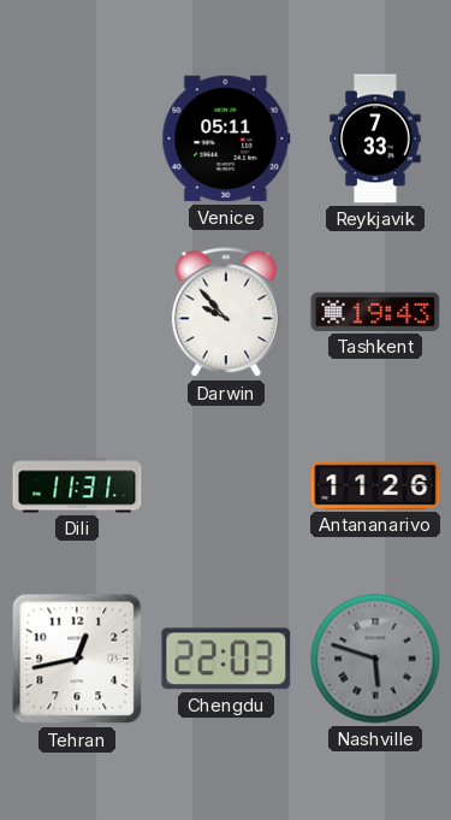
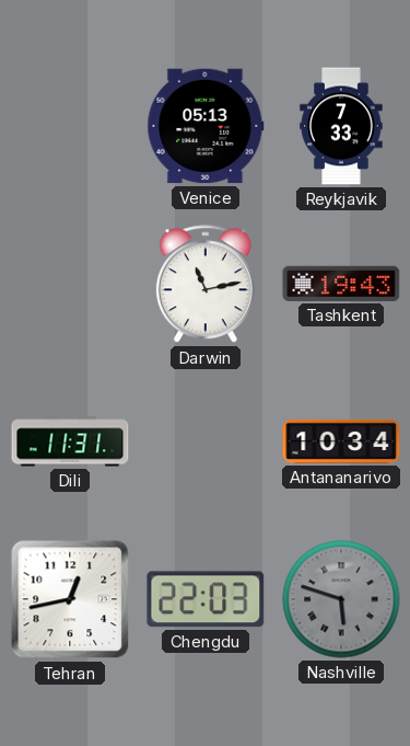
Venice: 05:11 -> 05:13 (206, 126)
Darwin: 9:53 -> 11:13 (206, 285)
Antananarivo: 11:26 -> 10:34 (341, 441)
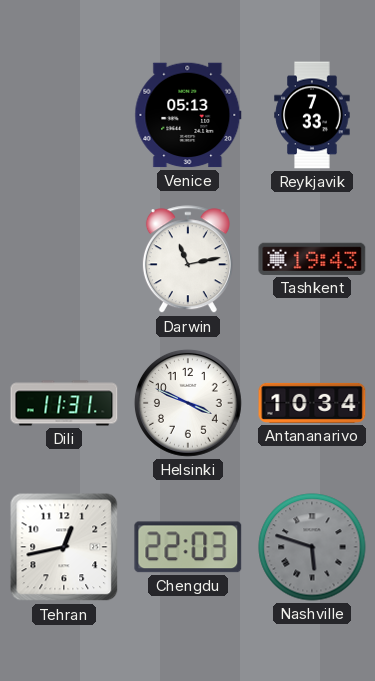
Helsinki: none -> 3:49 (188, 403)
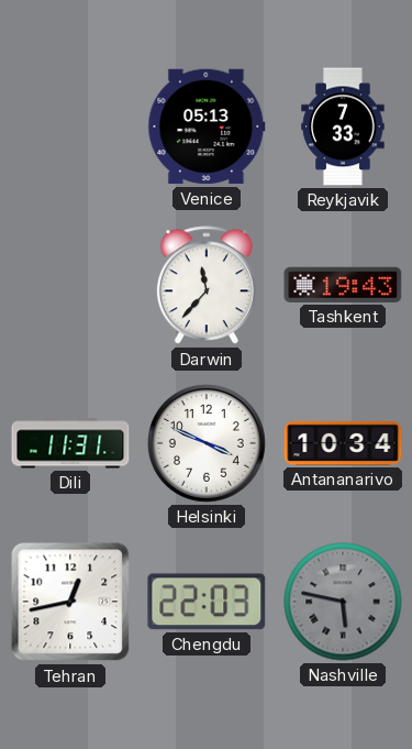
Darwin: 11:13 -> 11:37 (207, 286)
Nashville: 5:48 -> 5:47 (343, 602)
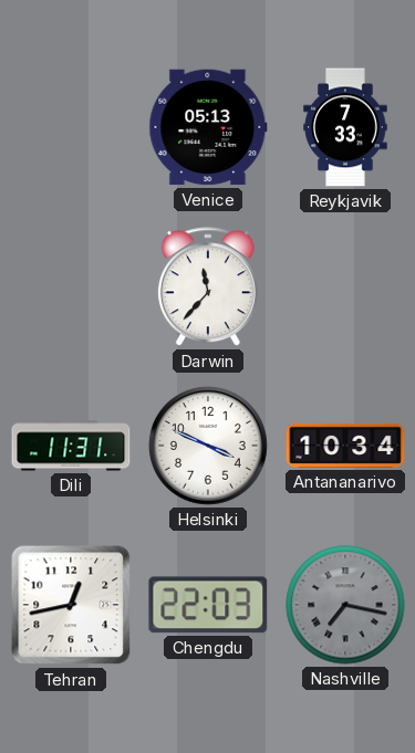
Tashkent: 19:43 -> none (343, 285)
Nashville: 5:47 -> 7:17 (345, 605)
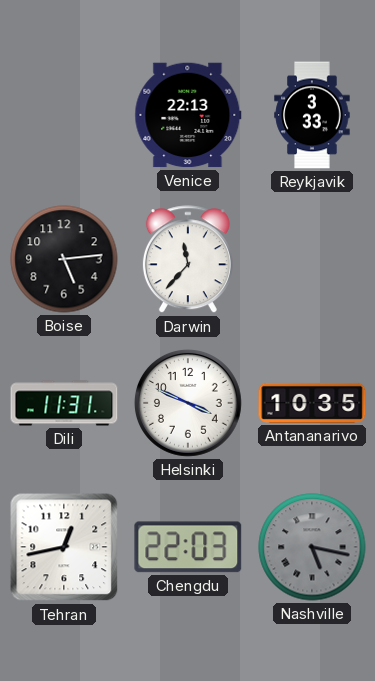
Venice: 05:13 -> 22:13 (188, 115)
Reykjavik: 7:33 -> 3:33 (312, 115)
Boise: none -> 5:14 (64, 259)
Antananarivo: 10:34 -> 10:35 (312, 403)
Nashville: 7:17 -> 5:17 (312, 547)
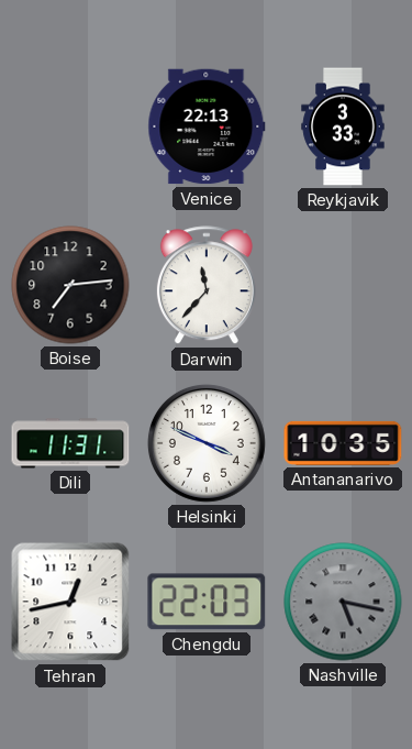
Boise: 5:14 -> 7:14 (70, 285)
